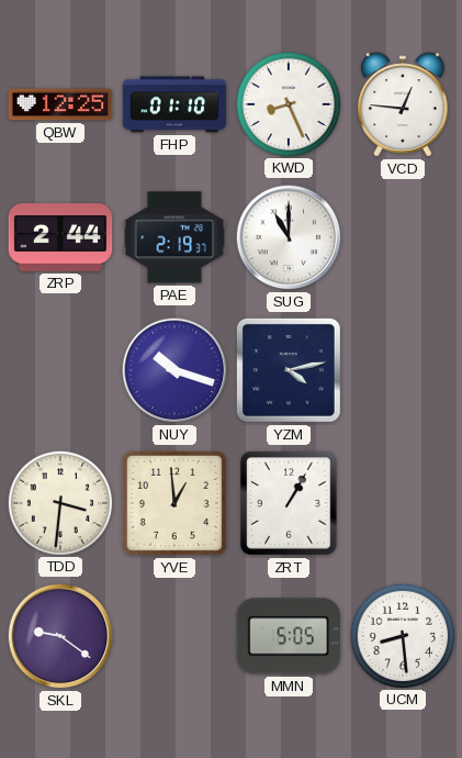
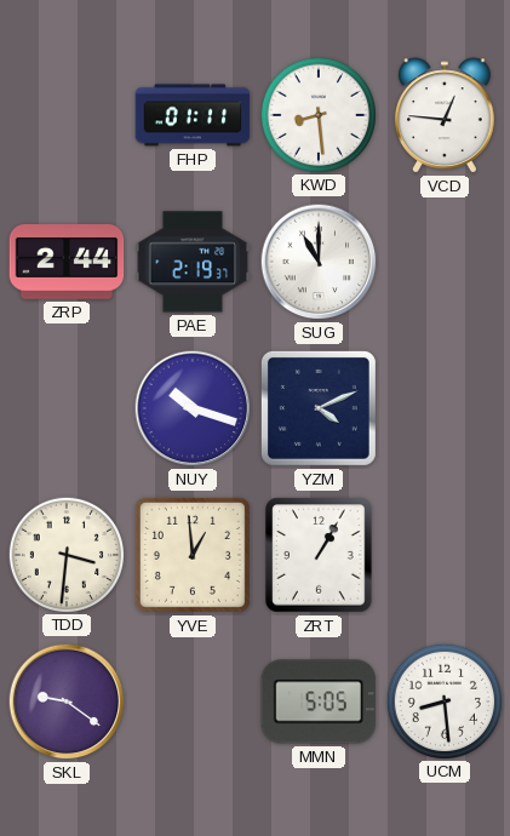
QBW: 12:25 -> none (60, 104)
FHP: 01:10 -> 01:11 (193, 115)
KWD: 8:26 -> 8:29 (317, 114)
YZM: 4:13 -> 4:11 (319, 408)
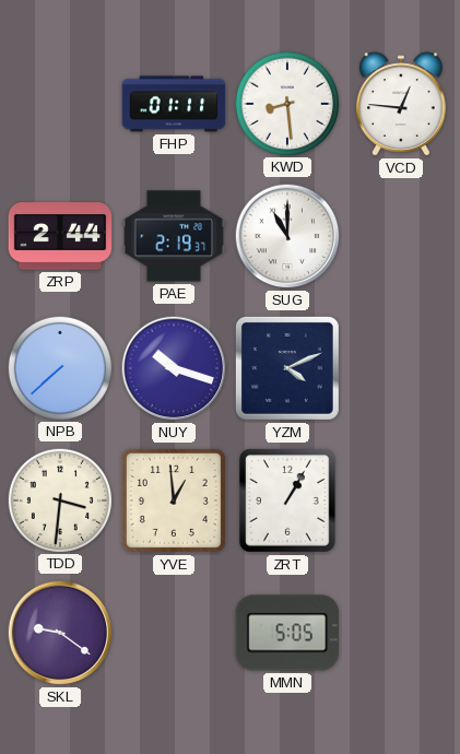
NPB: none -> 7:38 (59, 367)
UCM: 8:29 -> none (443, 700)
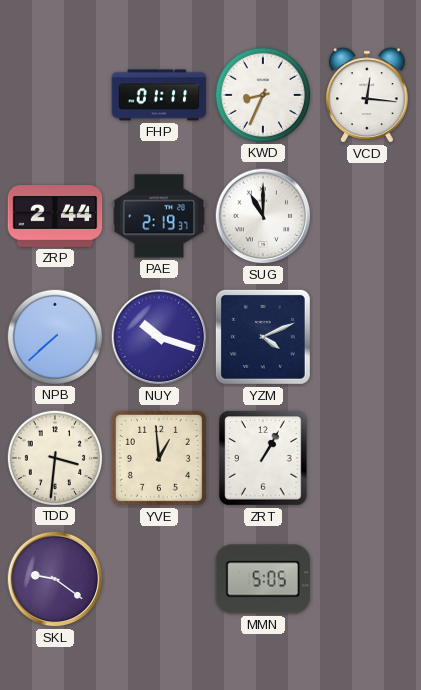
KWD: 8:29 -> 8:34 (262, 94)
VCD: 12:46 -> 12:16 (367, 95)
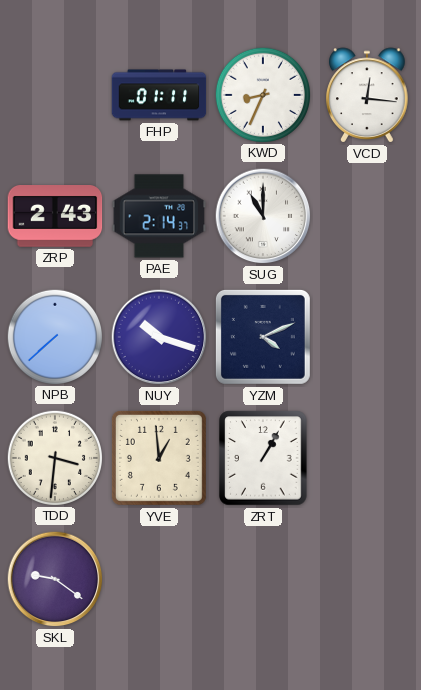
ZRP: 2:44 -> 2:43 (55, 217)
PAE: 2:19 -> 2:14 (159, 216)
MMN: 5:05 -> none (263, 579)
